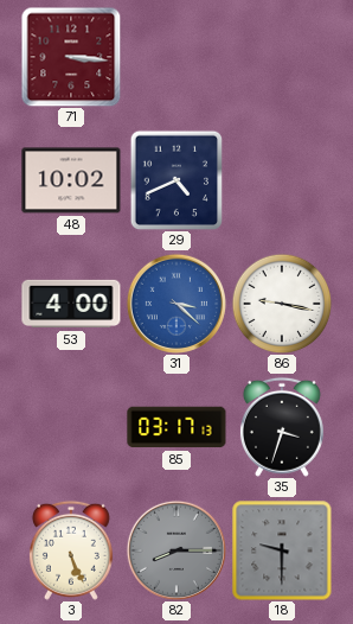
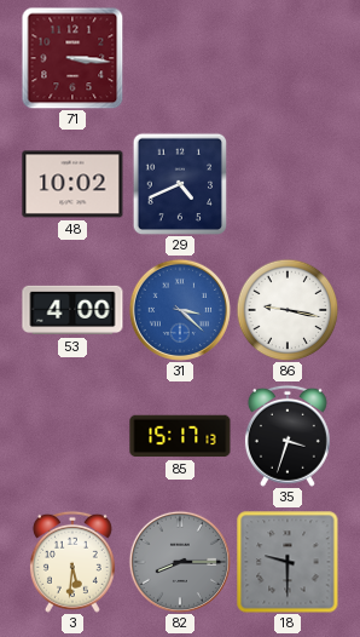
85: 03:17 -> 15:17 (180, 436)
3: 5:26 -> 5:31 (72, 562)
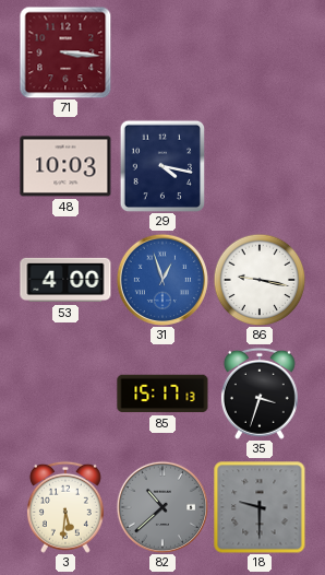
48: 10:02 -> 10:03 (65, 166)
29: 4:41 -> 4:17 (162, 166)
31: 3:22 -> 12:57 (161, 279)
82: 8:15 -> 10:38 (161, 506)
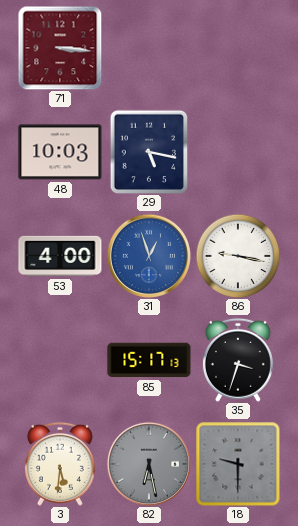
29: 4:17 -> 5:17 (149, 152)
82: 10:38 -> 6:28 (148, 463)
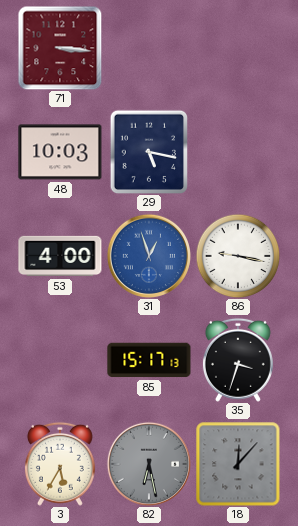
3: 5:31 -> 5:35 (60, 464)
18: 9:30 -> 12:07 (238, 464)
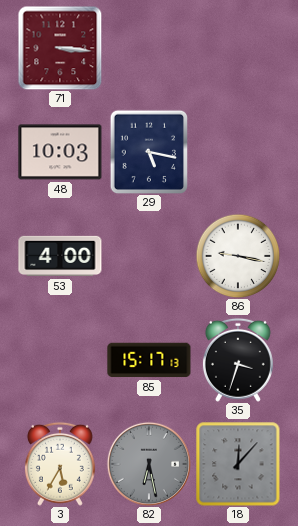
31: 12:57 -> none (148, 255)
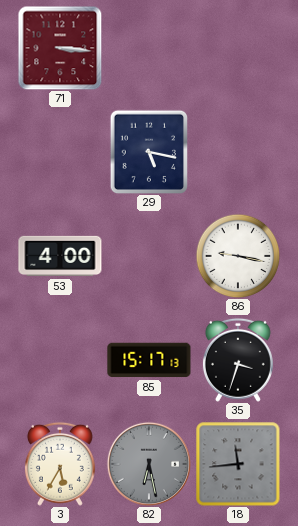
48: 10:03 -> none (60, 152)
18: 12:07 -> 11:44 (238, 464)
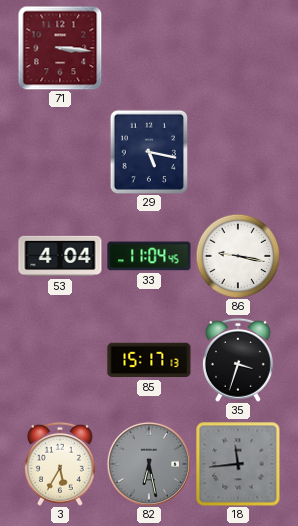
53: 4:00 -> 4:04 (60, 256)
33: none -> 11:04 (149, 256)
